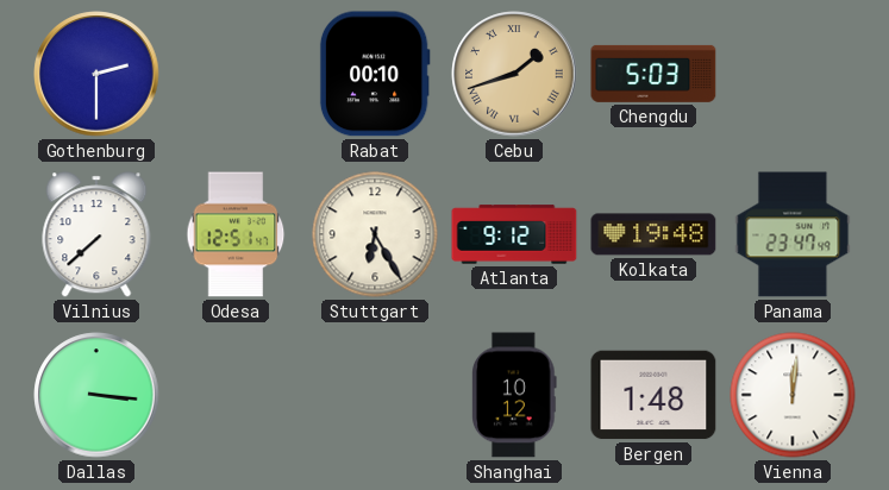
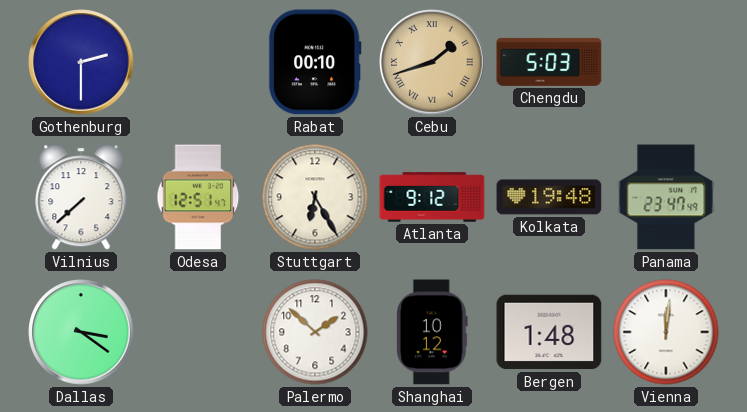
Dallas: 3:16 -> 3:21 (81, 332)
Palermo: none -> 1:52 (315, 332)
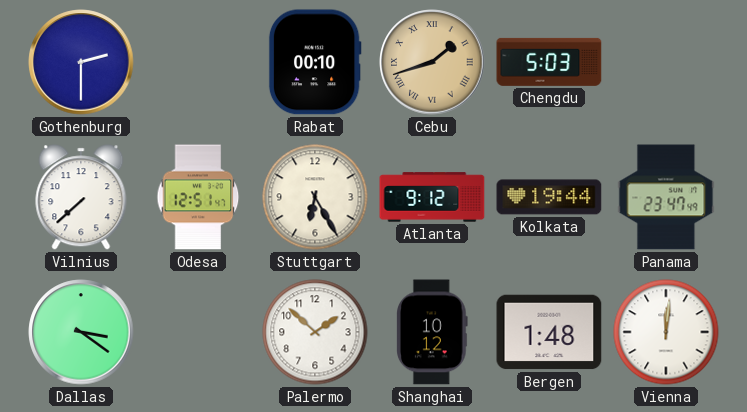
Kolkata: 19:48 -> 19:44 (549, 197)
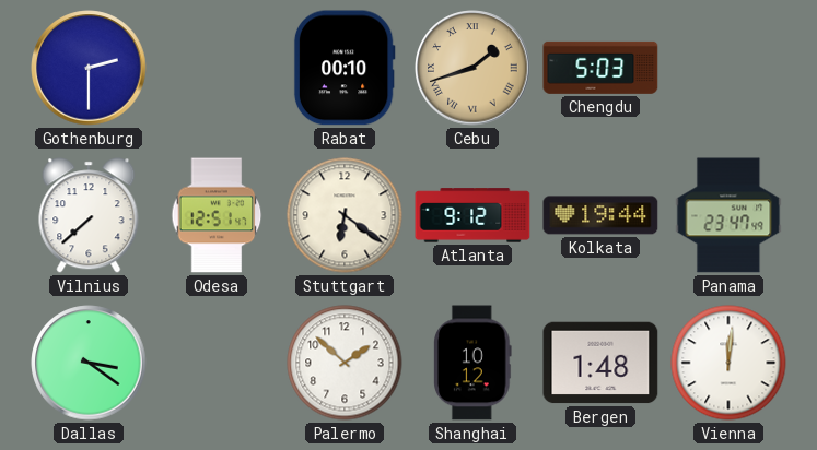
Stuttgart: 6:25 -> 6:21 (345, 215)
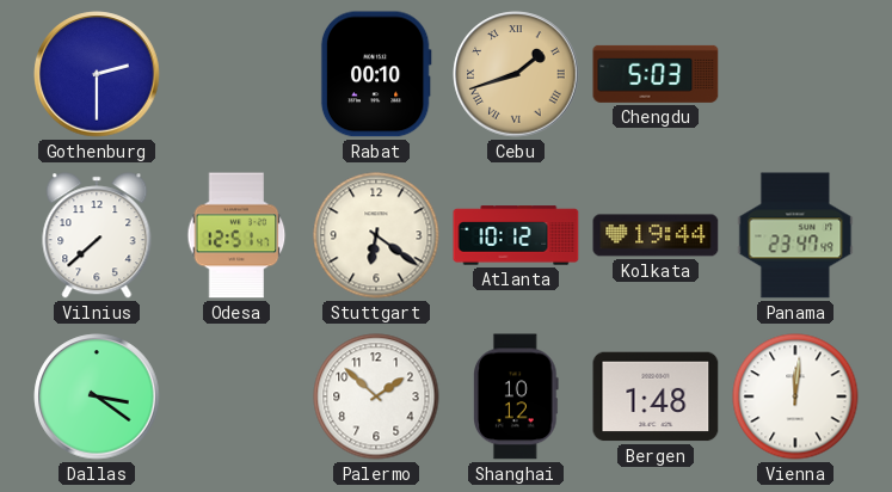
Atlanta: 9:12 -> 10:12 (516, 235)
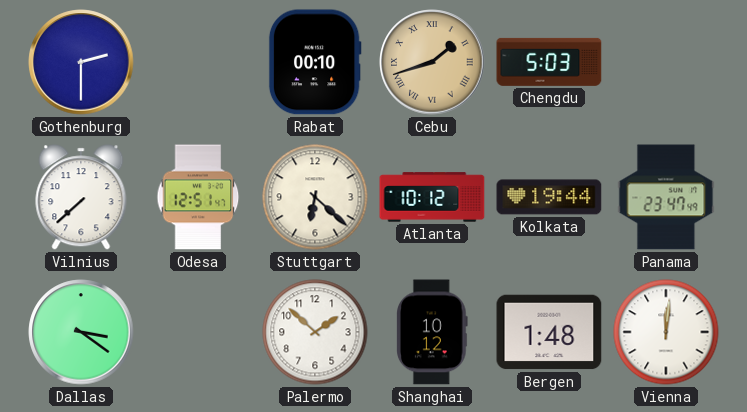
Stuttgart: 6:21 -> 6:22 (315, 197)
